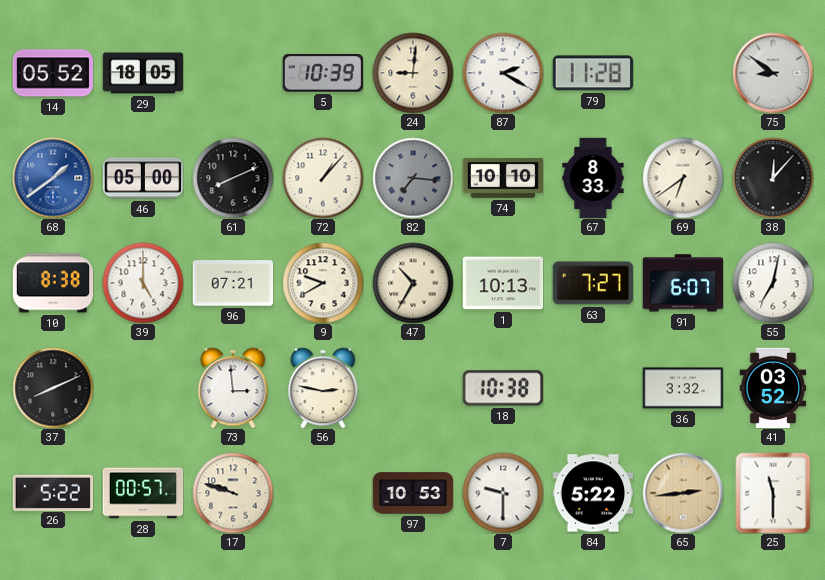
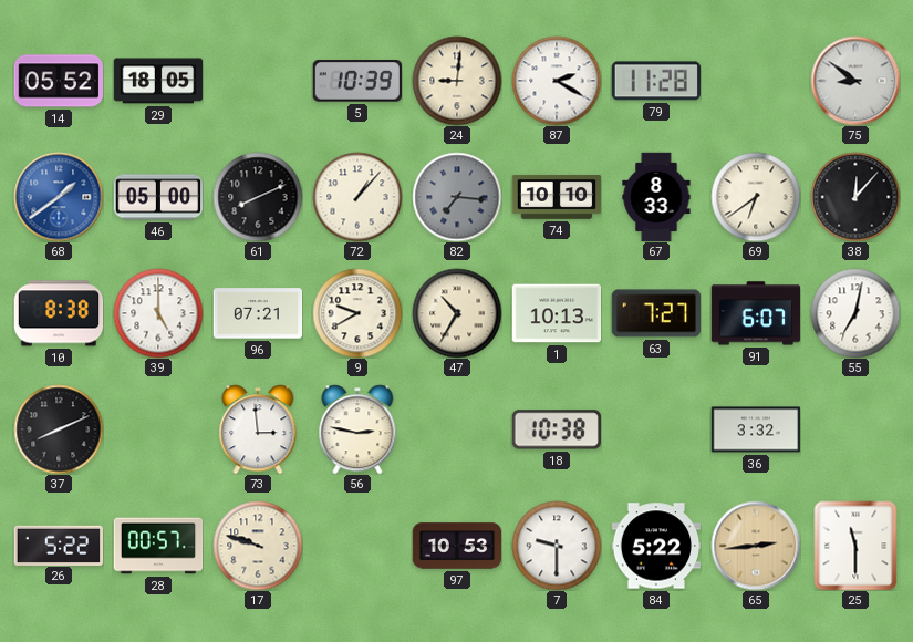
41: 03:52 -> none (773, 388)
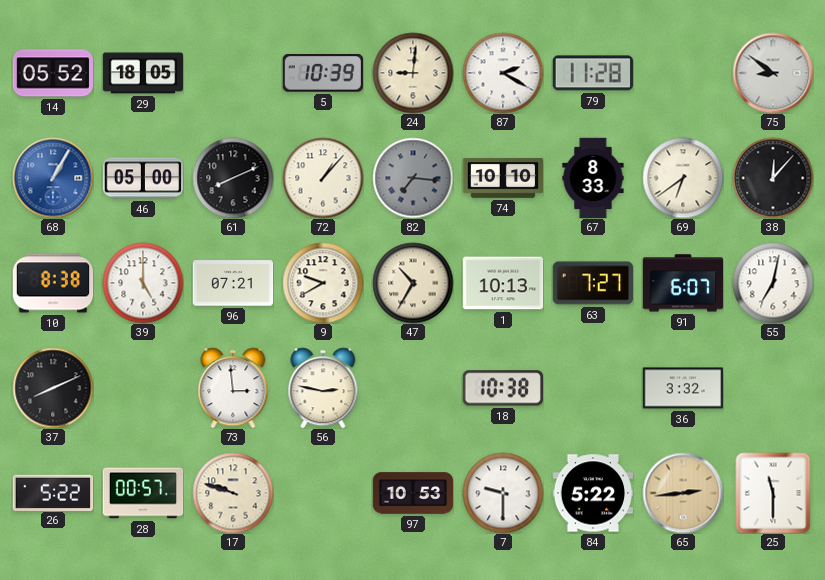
68: 1:39 -> 1:05 (53, 178)
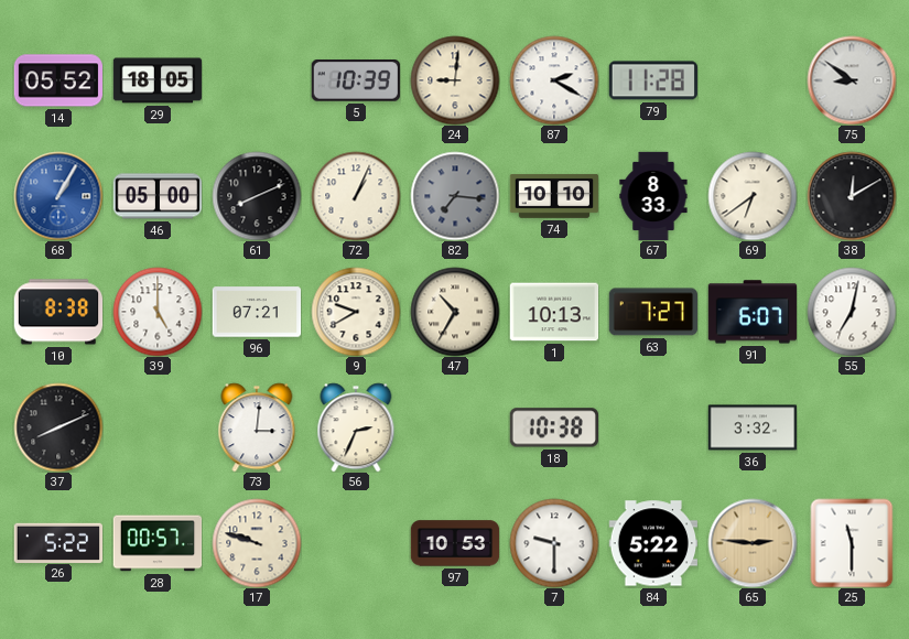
72: 1:07 -> 1:04 (356, 196)
38: 12:07 -> 12:10 (852, 196)
73: 2:59 -> 3:01 (257, 427)
56: 2:47 -> 2:34 (356, 427)
65: 2:44 -> 2:46 (753, 543)
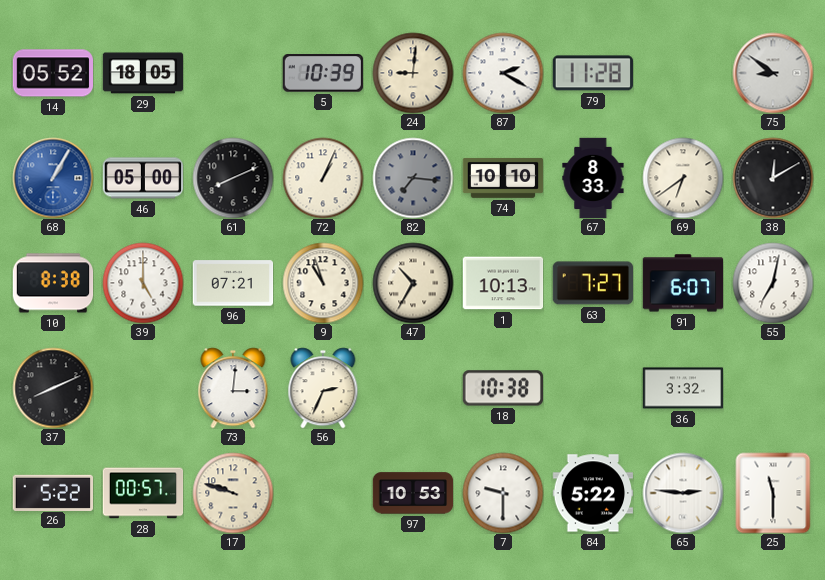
9: 9:40 -> 10:57 (323, 283)
65 dial: champagne -> white (683, 493)
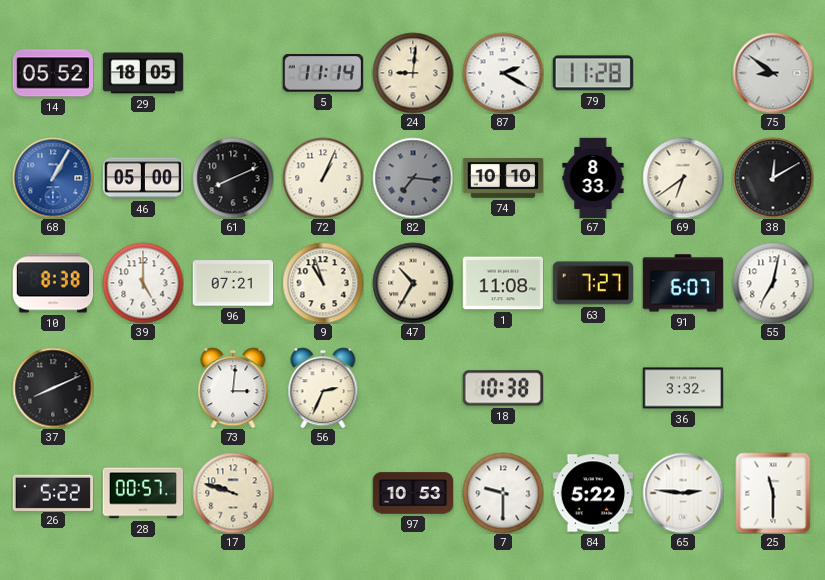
5: 10:39 -> 11:14 (323, 74)
1: 10:13 -> 11:08 (503, 283)
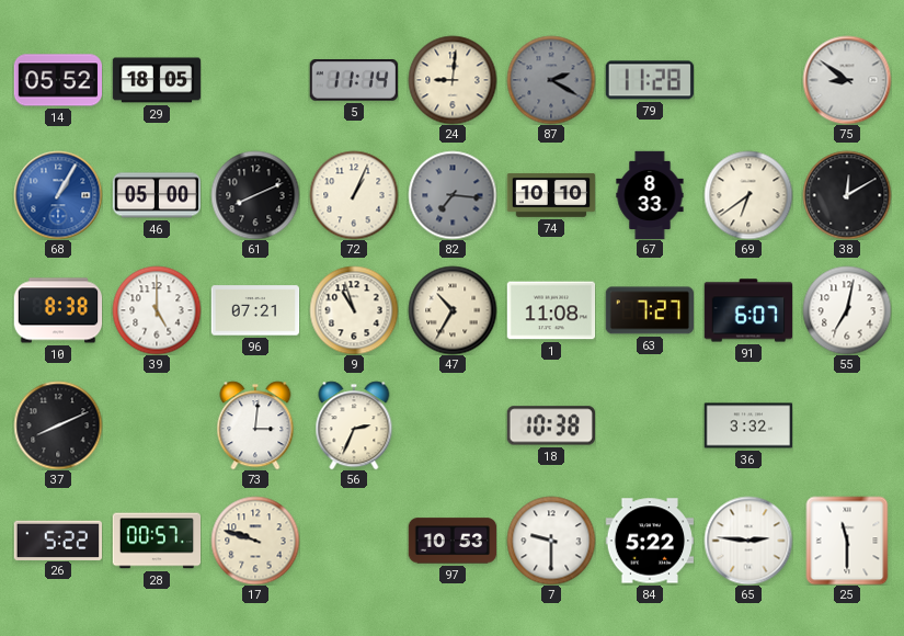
87 dial: white -> grey (551, 80)
